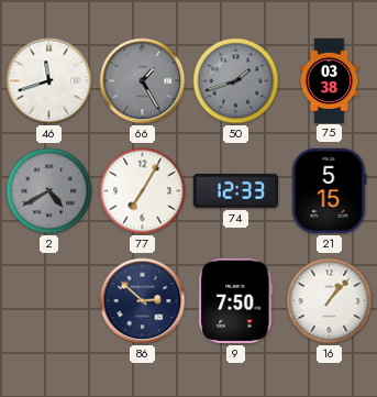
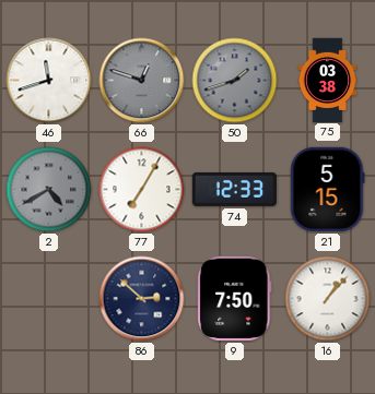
66: 1:25 -> 12:48 (142, 81)
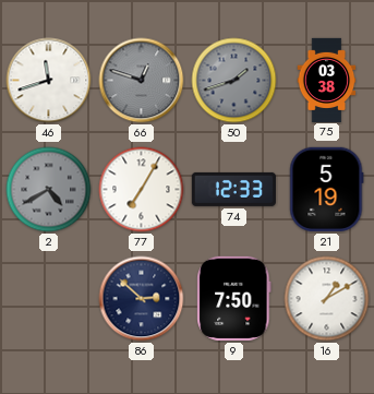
21: 5:15 -> 5:19 (327, 189)
16: 1:07 -> 1:10 (327, 299)
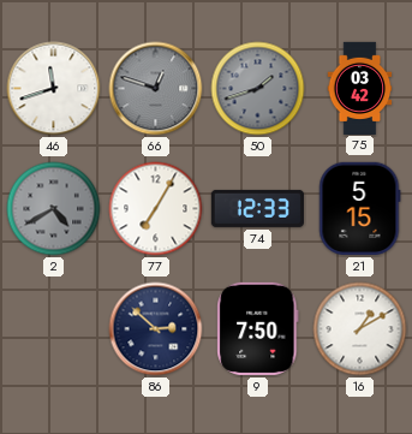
75: 03:38 -> 03:42 (360, 88)
21: 5:19 -> 5:15 (360, 208)
